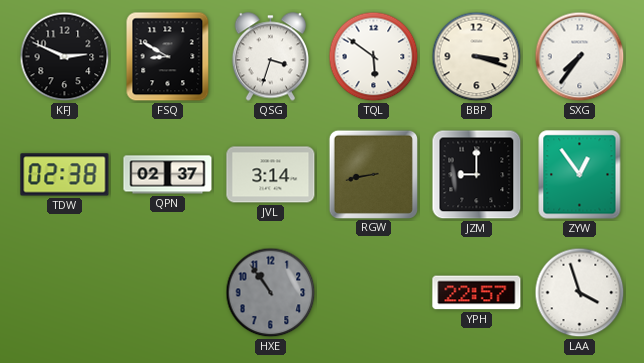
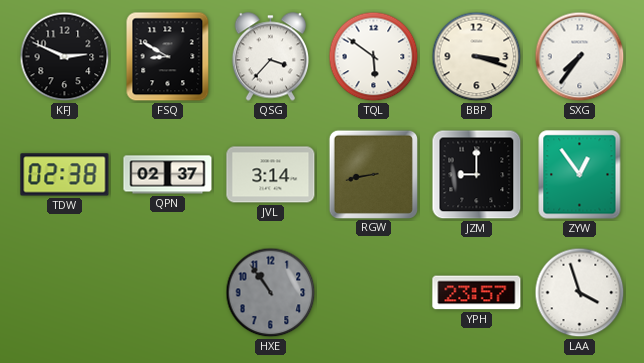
QSG: 3:33 -> 3:37 (270, 57)
YPH: 22:57 -> 23:57 (477, 293)
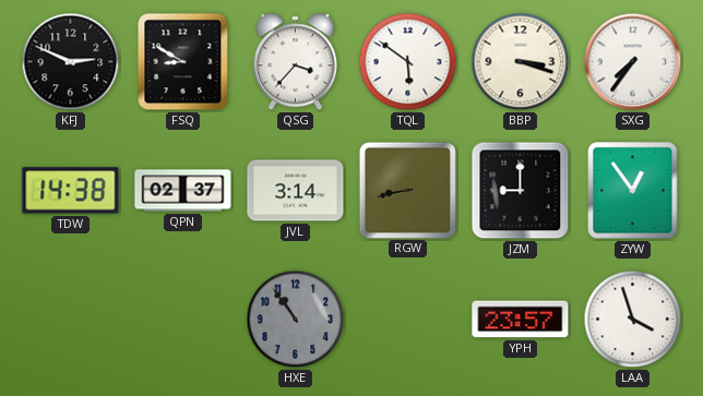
TDW: 02:38 -> 14:38 (71, 191)
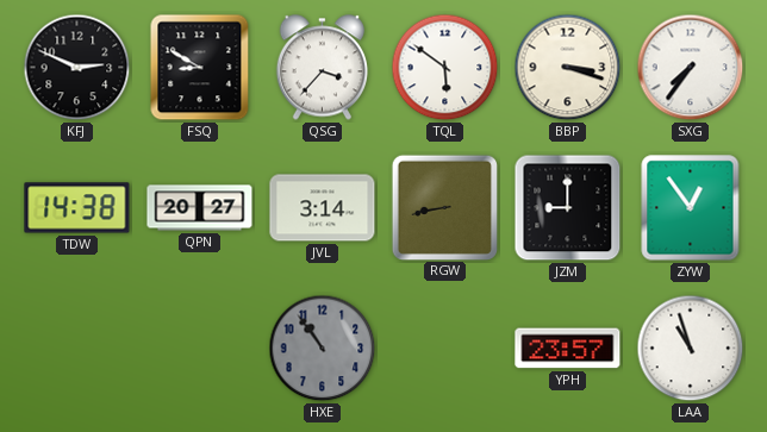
QPN: 02:37 -> 20:27 (200, 208)
LAA: 3:57 -> 10:57 (691, 349)
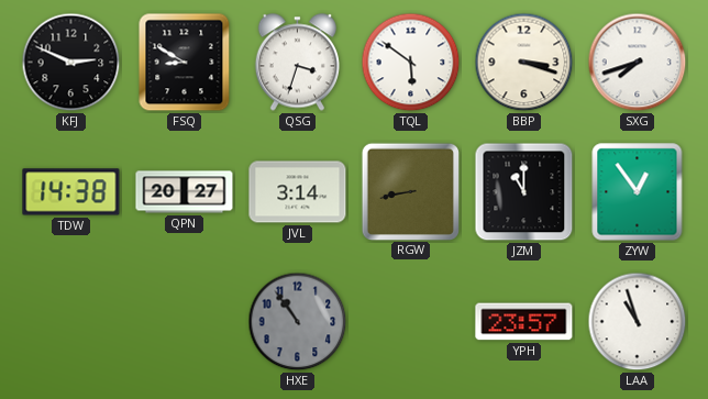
QSG: 3:37 -> 3:33 (297, 63)
SXG: 7:36 -> 7:42 (638, 63)
JZM: 9:00 -> 11:00 (524, 192)
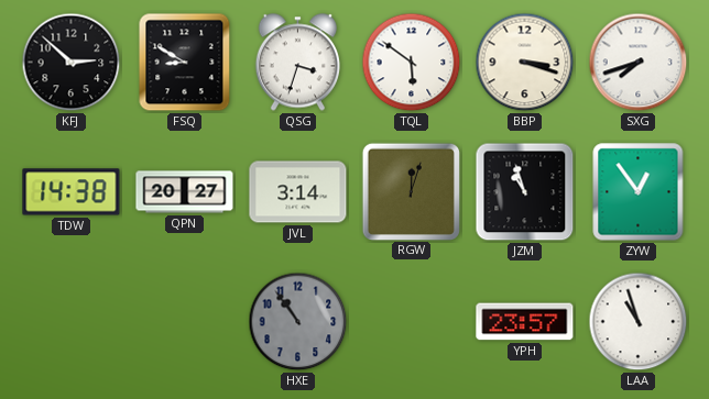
KFJ: 2:49 -> 2:52 (72, 63)
RGW: 8:43 -> 12:03 (411, 191)
JZM: 11:00 -> 10:57 (525, 192)
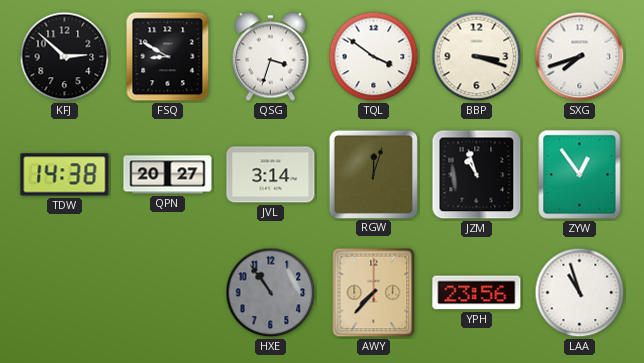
TQL: 5:51 -> 3:51 (374, 57)
AWY: none -> 7:37 (374, 293)
YPH: 23:57 -> 23:56 (477, 293)
